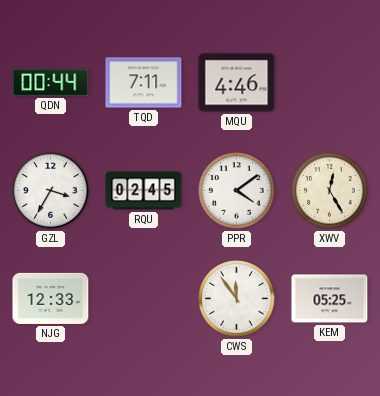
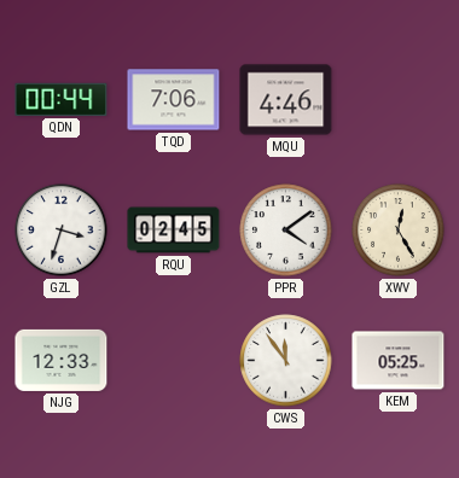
TQD: 7:11 -> 7:06 (174, 100)
GZL: 3:35 -> 3:33 (62, 231)
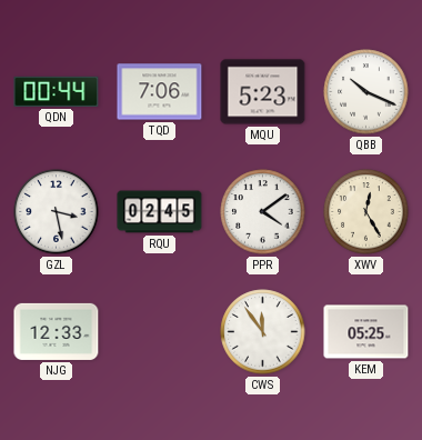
MQU: 4:46 -> 5:23 (263, 92)
QBB: none -> 10:19 (366, 92)
GZL: 3:33 -> 3:28 (57, 212)
